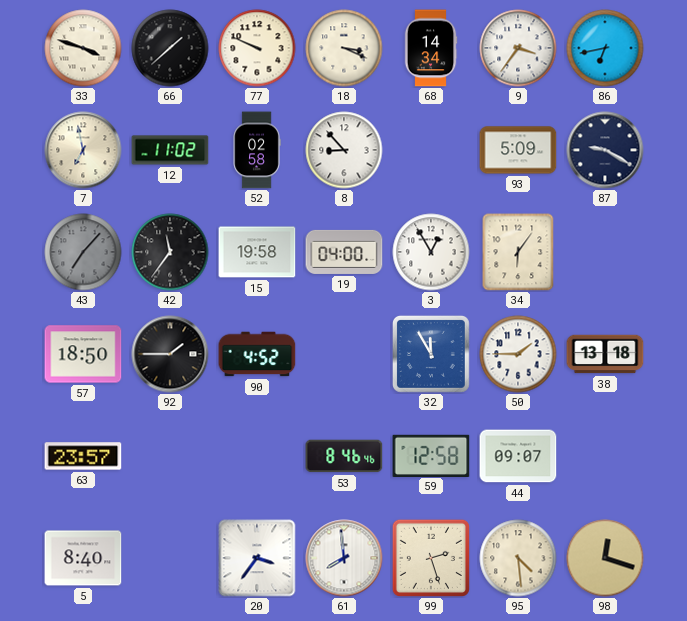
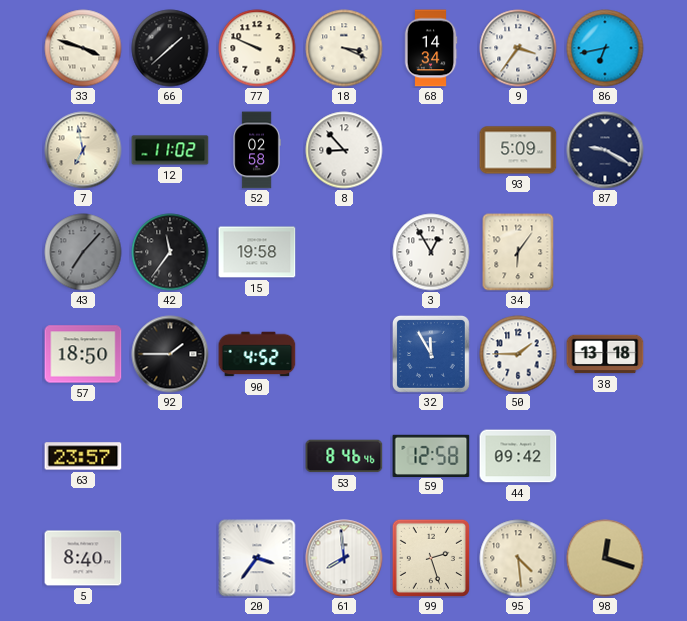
19: 04:00 -> none (344, 252)
44: 09:07 -> 09:42 (518, 456)
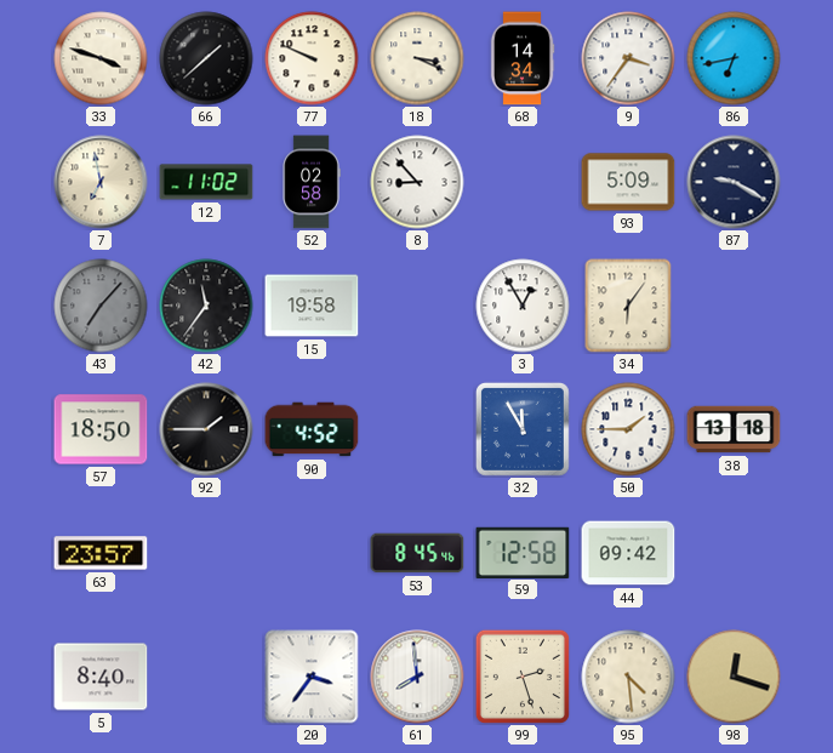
53: 8:46 -> 8:45 (417, 553)
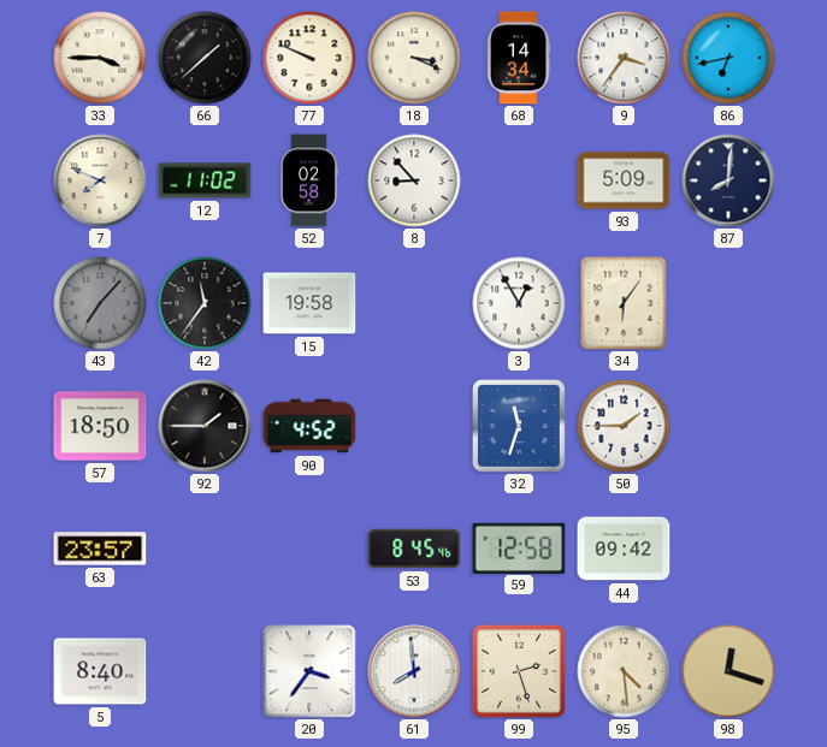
33: 3:48 -> 3:45 (100, 58)
7: 6:58 -> 7:49 (100, 180)
87: 9:20 -> 8:01 (728, 180)
32: 11:55 -> 11:33 (519, 426)
38: 13:18 -> none (734, 429)
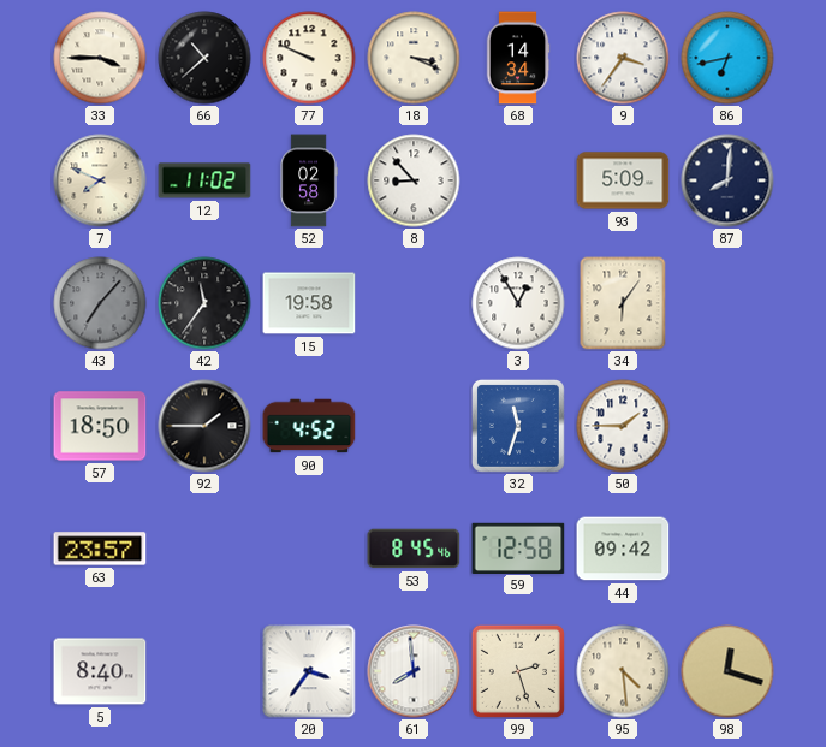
66: 1:38 -> 10:38 (204, 58)
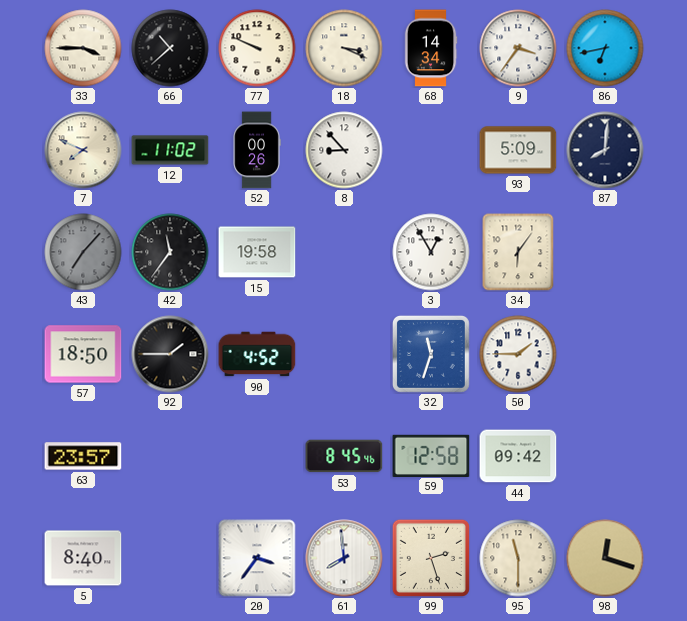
52: 02:58 -> 00:26 (257, 150)
95: 4:29 -> 11:30 (518, 558)
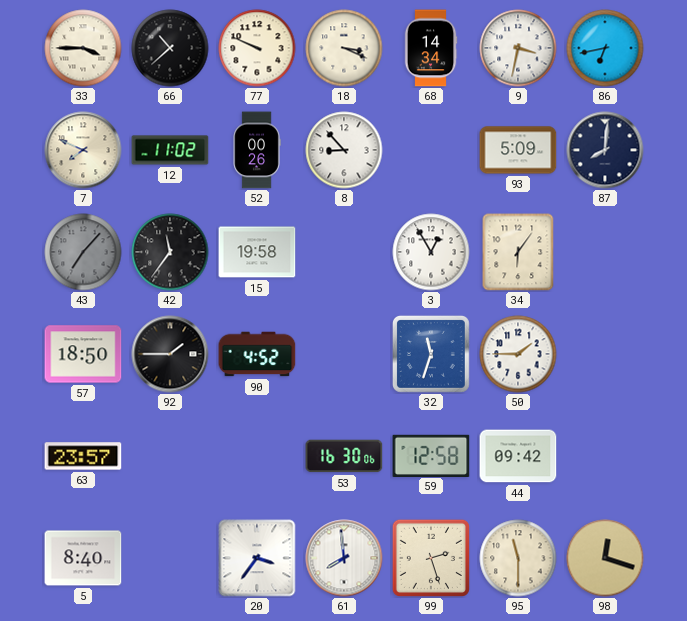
9: 3:36 -> 3:32 (518, 48)
53: 8:45 -> 16:30 (344, 456)
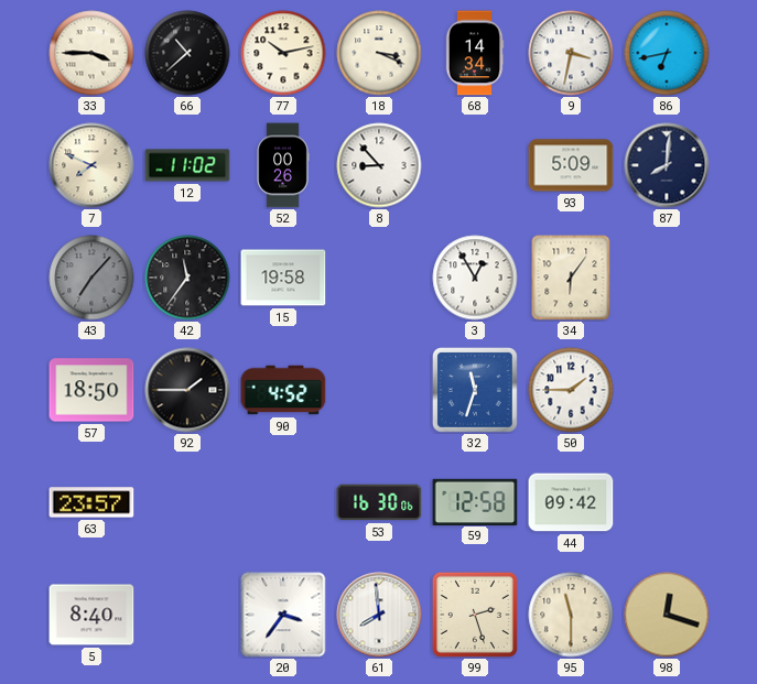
77: 9:49 -> 10:13 (283, 53)
